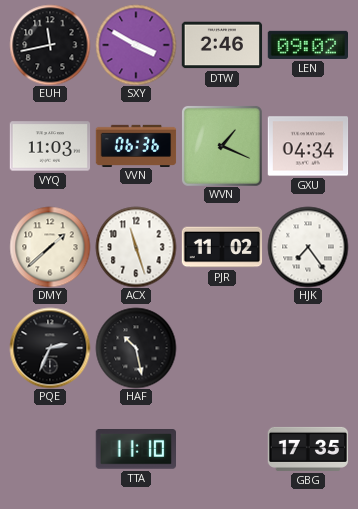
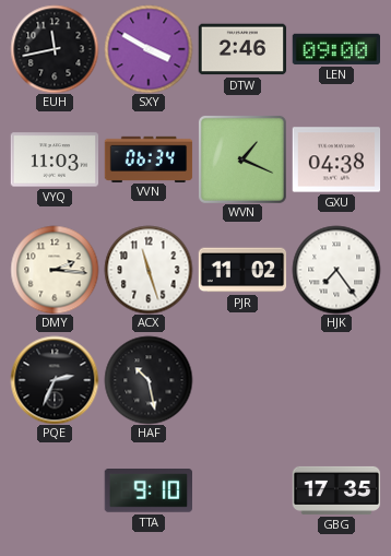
LEN: 09:02 -> 09:00 (335, 49)
VVN: 06:36 -> 06:34 (149, 158)
GXU: 04:34 -> 04:38 (336, 159)
DMY: 1:38 -> 2:16 (55, 270)
TTA: 11:10 -> 9:10 (147, 492)
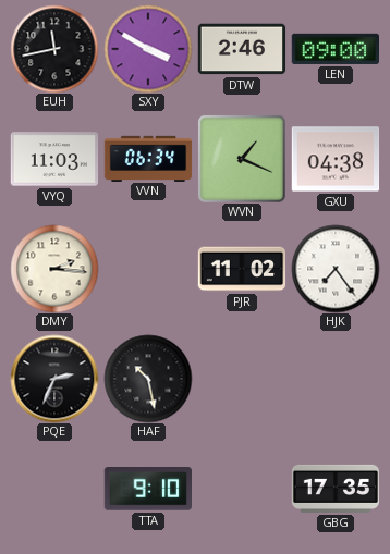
ACX: 11:27 -> none (149, 270)
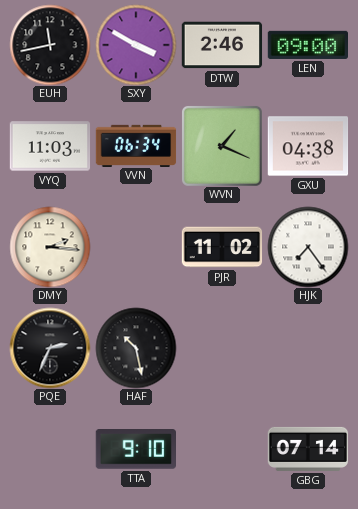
GBG: 17:35 -> 07:14 (308, 449)
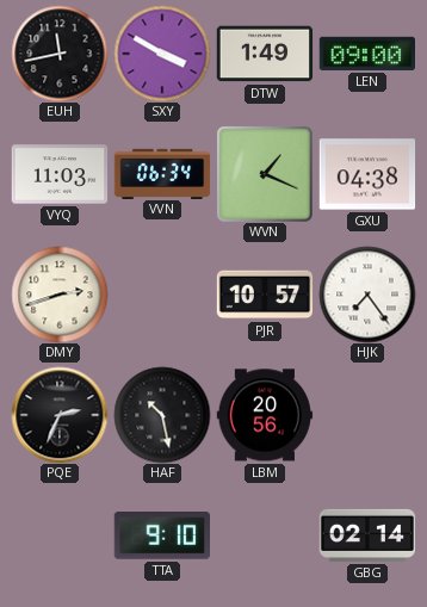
DTW: 2:46 -> 1:49 (265, 54)
DMY: 2:16 -> 2:42 (60, 295)
PJR: 11:02 -> 10:57 (265, 295)
LBM: none -> 20:56 (265, 415)
GBG: 07:14 -> 02:14 (367, 535)
